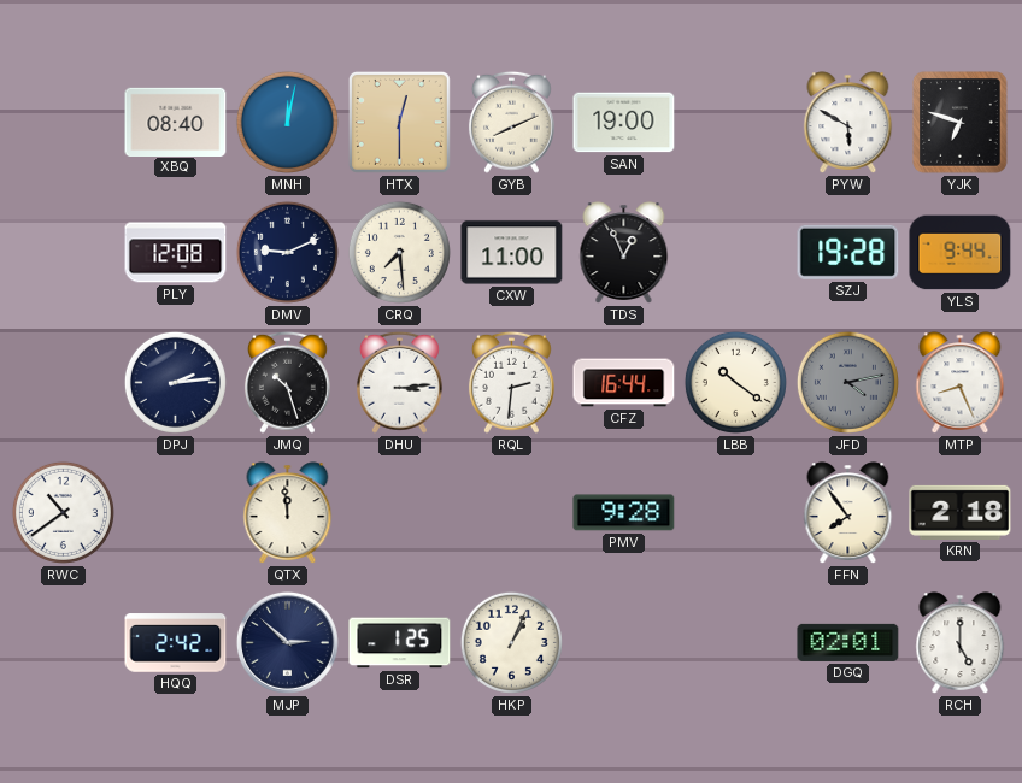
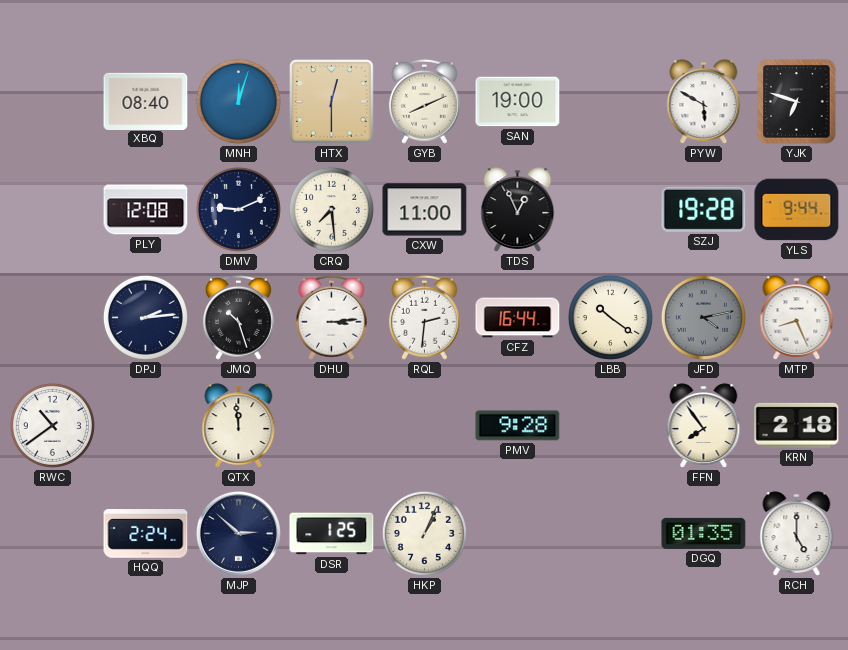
MNH: 12:02 -> 12:03 (238, 101)
HQQ: 2:42 -> 2:24 (146, 534)
DGQ: 02:01 -> 01:35 (704, 533)
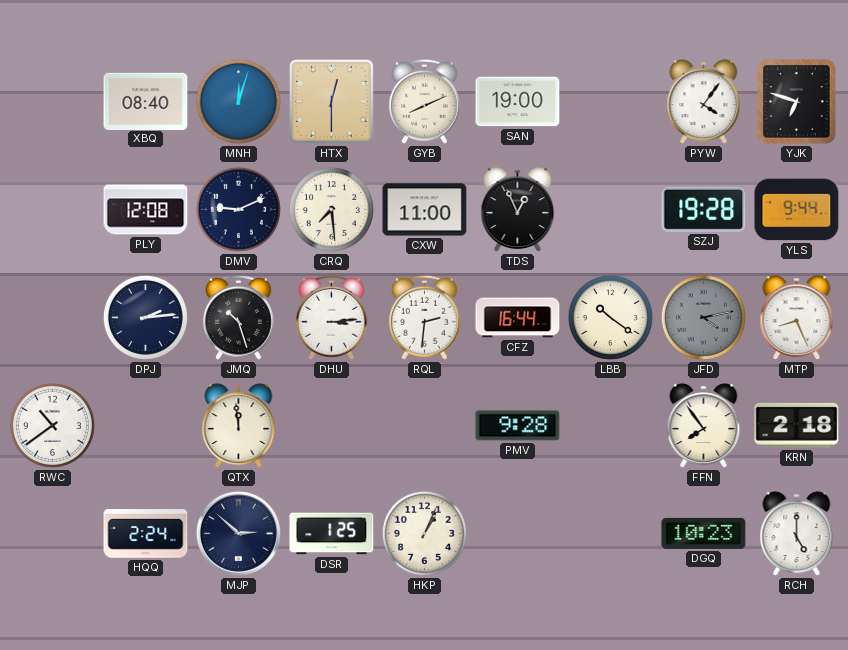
PYW: 5:50 -> 4:06 (704, 102)
DGQ: 01:35 -> 10:23 (704, 533)
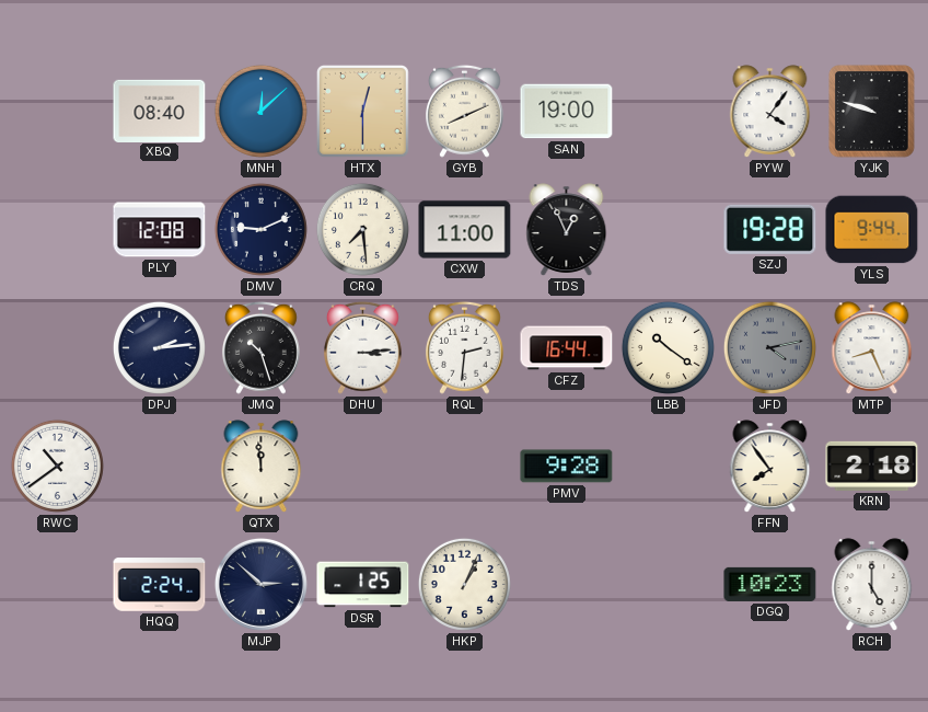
MNH: 12:03 -> 12:08 (260, 111)
YJK: 6:48 -> 9:48 (872, 112)
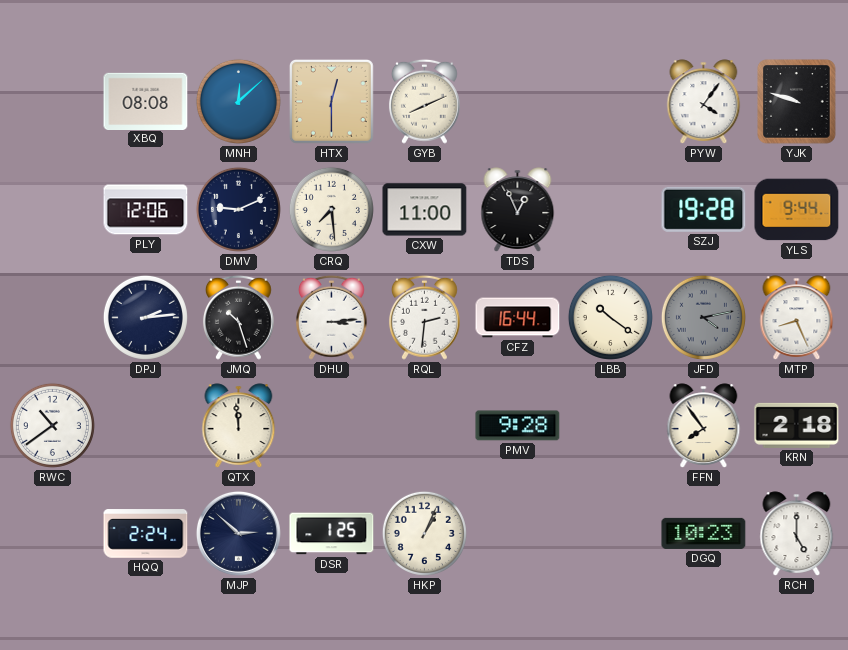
XBQ: 08:40 -> 08:08 (146, 101)
SAN: 19:00 -> none (567, 112)
PLY: 12:08 -> 12:06 (146, 210)
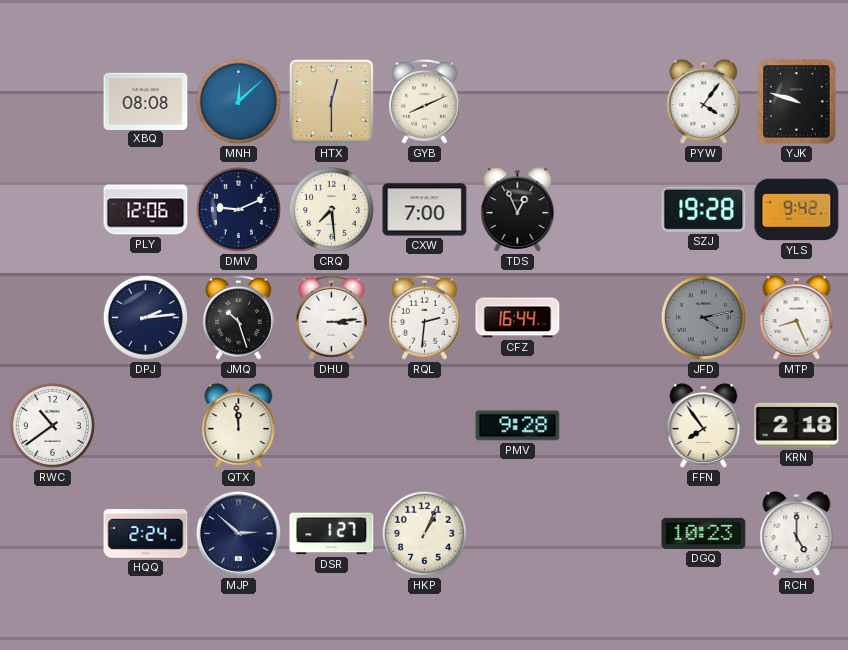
CXW: 11:00 -> 7:00 (425, 210)
YLS: 9:44 -> 9:42 (797, 210)
LBB: 10:21 -> none (610, 317)
DSR: 1:25 -> 1:27 (332, 534)
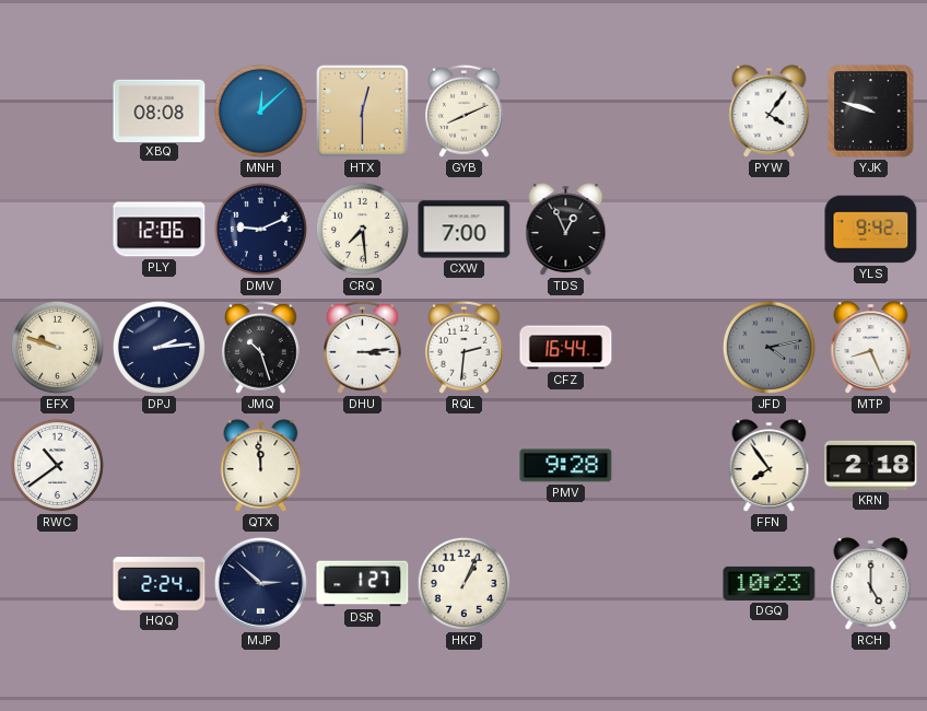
SZJ: 19:28 -> none (704, 209)
EFX: none -> 9:48 (57, 347)
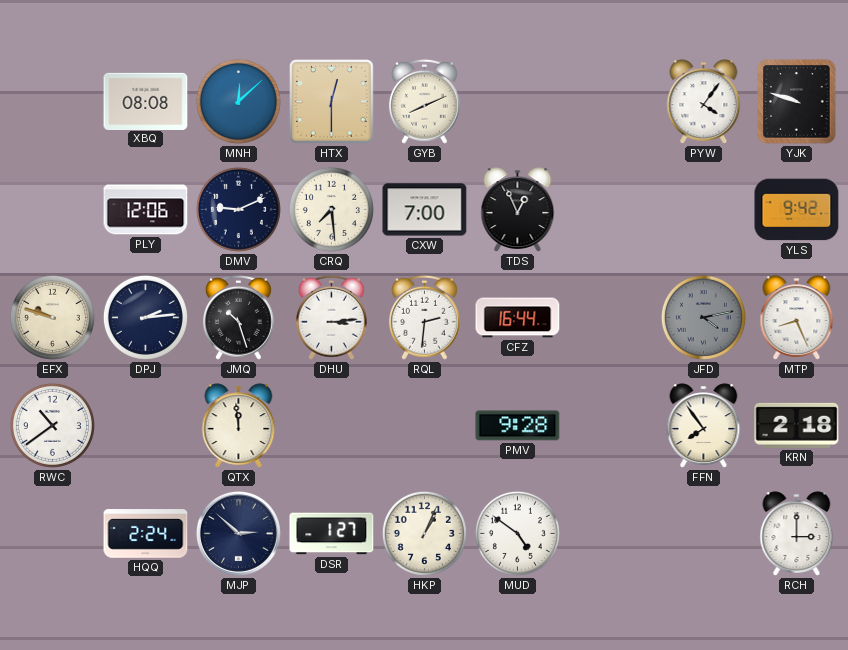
MUD: none -> 4:51 (517, 533)
DGQ: 10:23 -> none (770, 583)
RCH: 5:00 -> 3:00 (797, 534)
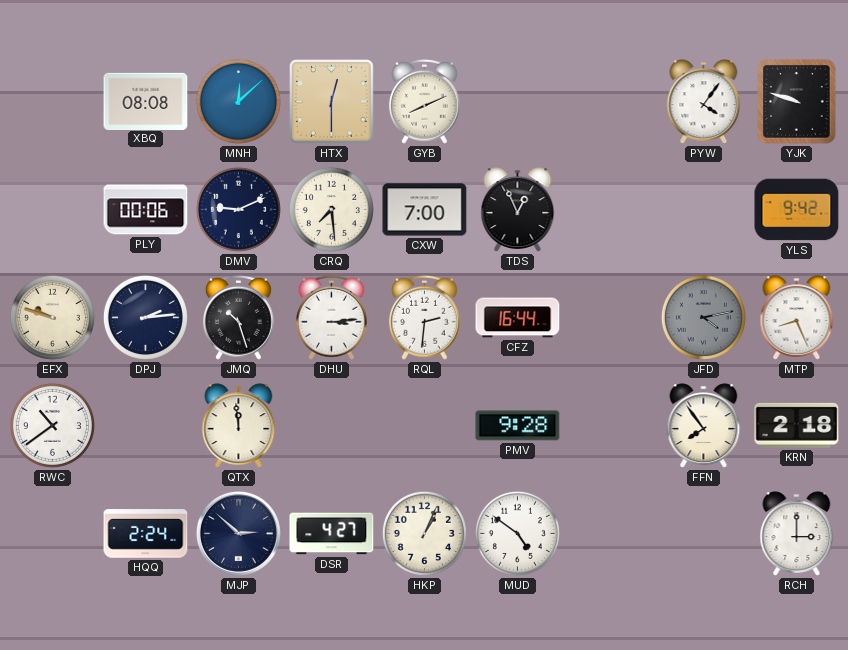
PLY: 12:06 -> 00:06 (146, 210)
DSR: 1:27 -> 4:27 (332, 534)
